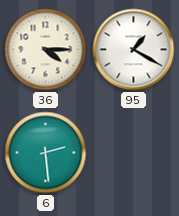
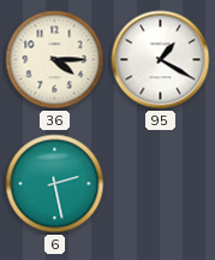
6: 2:29 -> 2:28 (55, 184)
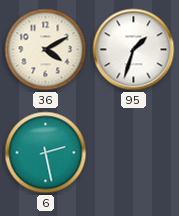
36: 4:15 -> 4:10 (46, 50)
95: 1:20 -> 1:33 (134, 50)
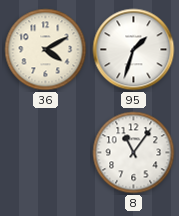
6: 2:28 -> none (46, 153)
8: none -> 11:06 (134, 153)
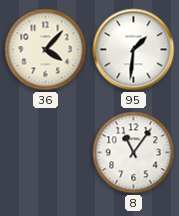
36: 4:10 -> 4:07 (46, 50)
95: 1:33 -> 1:31 (134, 50)
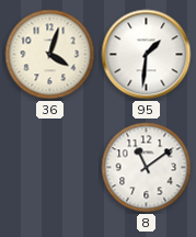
36: 4:07 -> 4:03 (50, 55)
8: 11:06 -> 11:09 (147, 168)
